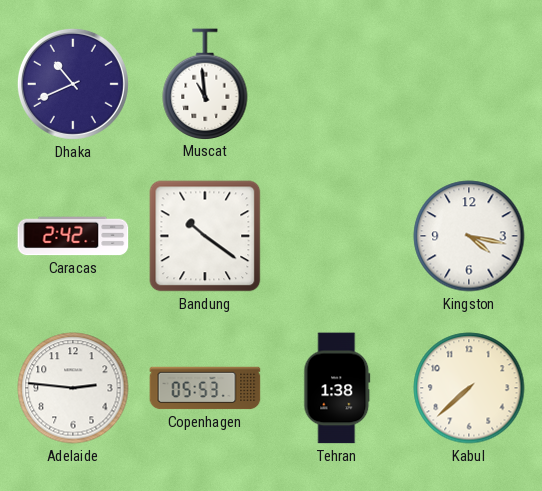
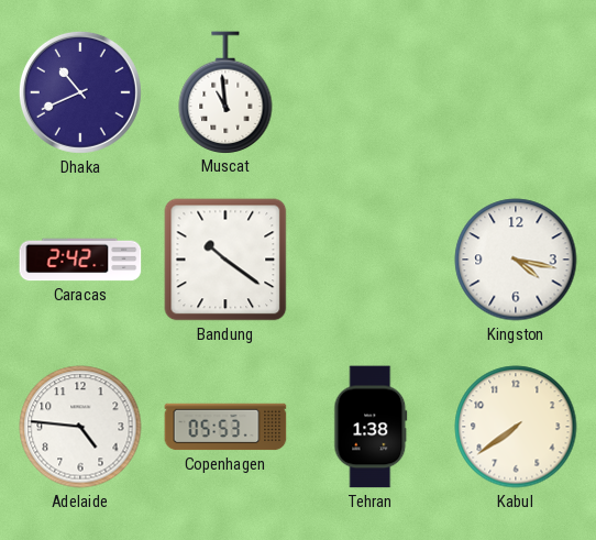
Adelaide: 2:46 -> 4:46 (80, 427)
Kabul: 7:38 -> 7:39 (516, 427)
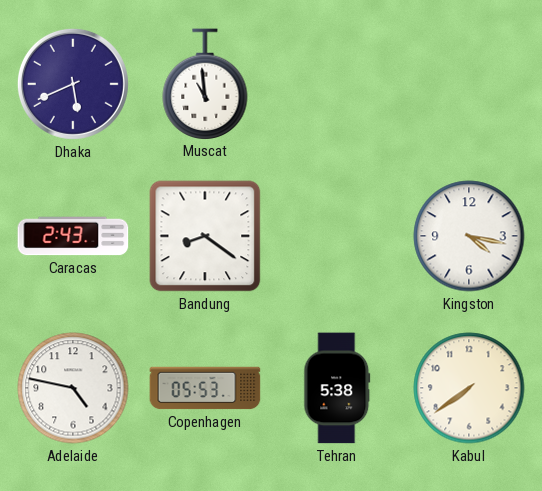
Dhaka: 10:41 -> 5:41 (73, 84)
Caracas: 2:42 -> 2:43 (73, 236)
Bandung: 10:21 -> 8:21 (205, 236)
Adelaide: 4:46 -> 4:47 (73, 388)
Tehran: 1:38 -> 5:38 (337, 388)
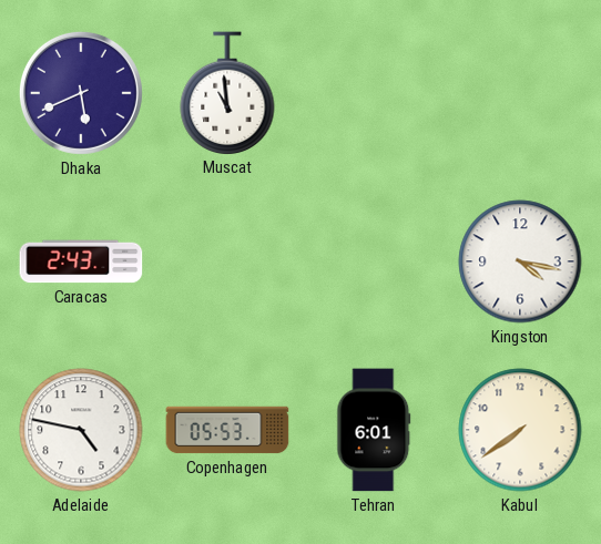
Bandung: 8:21 -> none (205, 236)
Tehran: 5:38 -> 6:01 (374, 430)
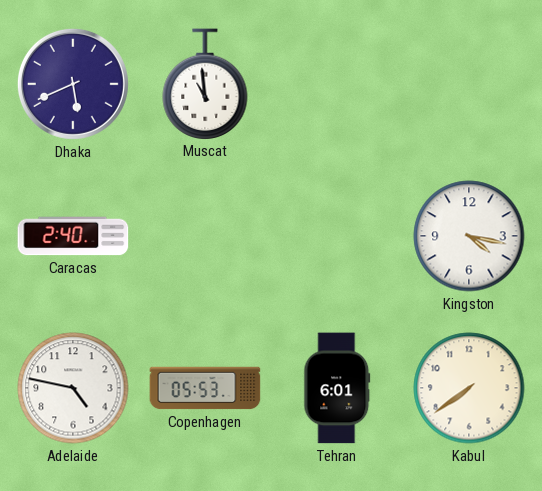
Caracas: 2:43 -> 2:40 (73, 236)
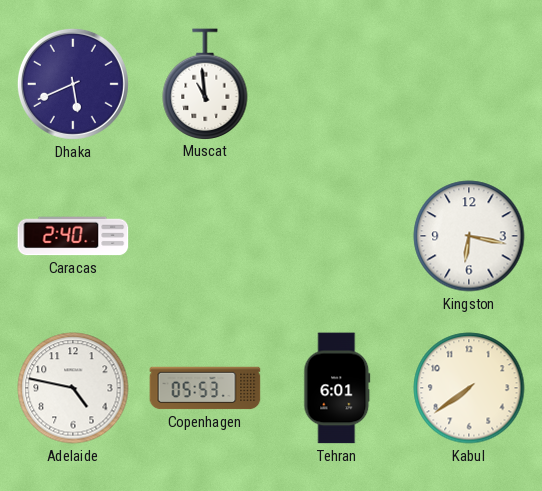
Kingston: 4:17 -> 6:17 (469, 236)
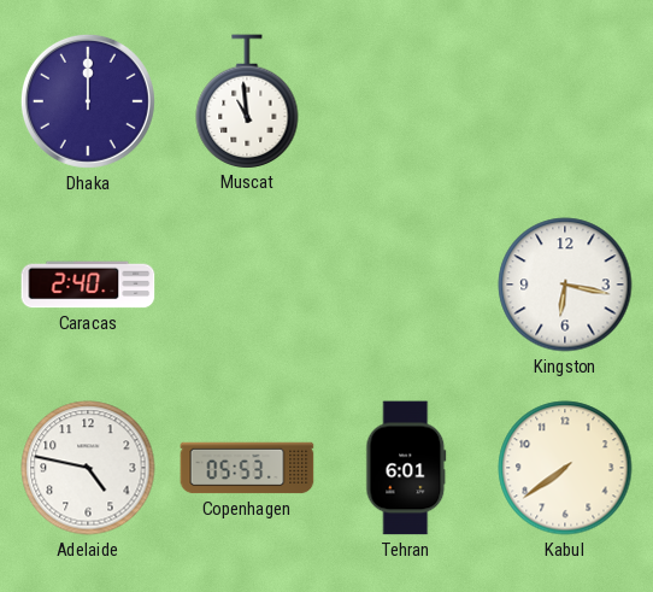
Dhaka: 5:41 -> 12:00 (88, 101)
